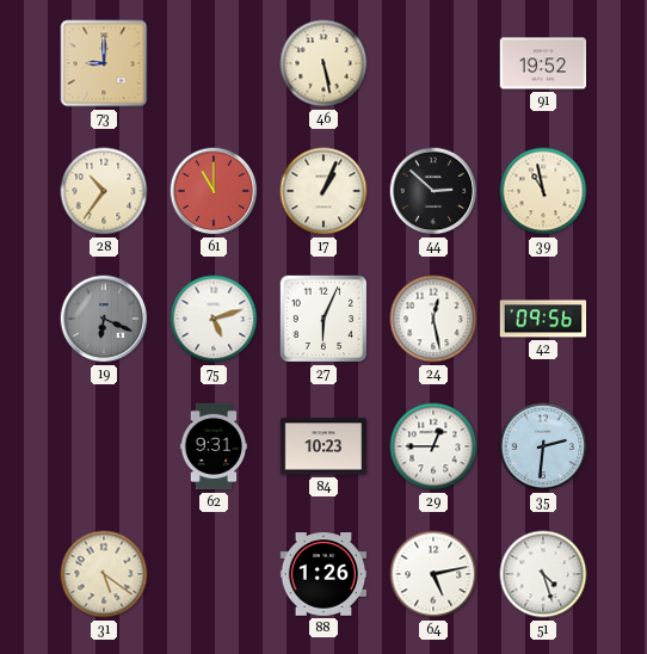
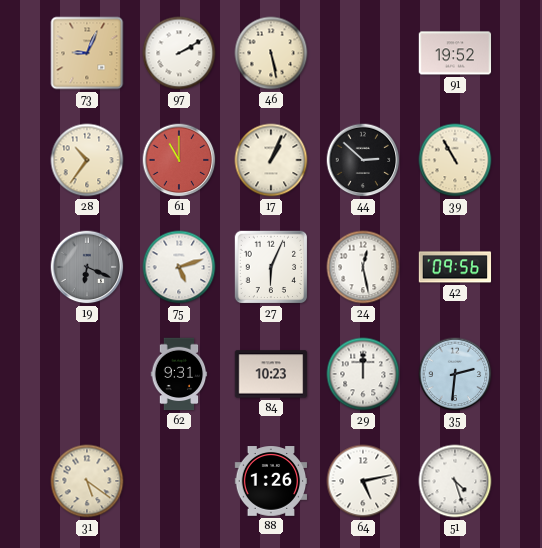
73: 9:00 -> 9:04 (87, 53)
97: none -> 2:10 (179, 53)
39: 10:58 -> 10:55 (455, 160)
29: 12:45 -> 12:00 (363, 374)
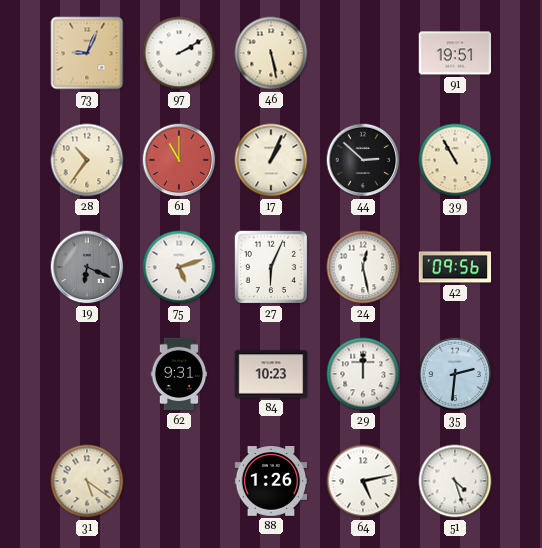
91: 19:52 -> 19:51 (455, 53)
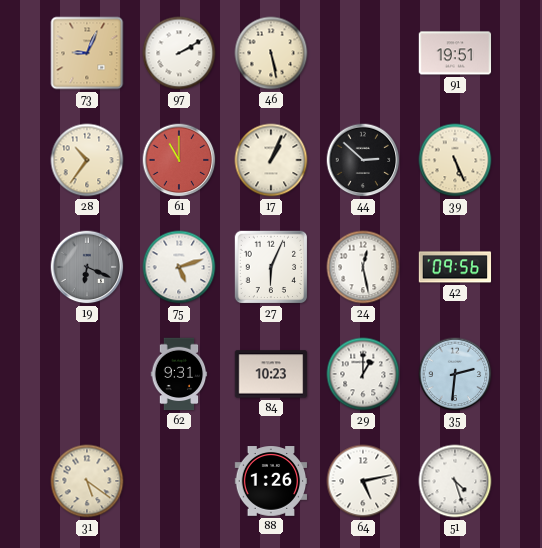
39: 10:55 -> 5:26 (455, 160)
29: 12:00 -> 1:00 (363, 374)
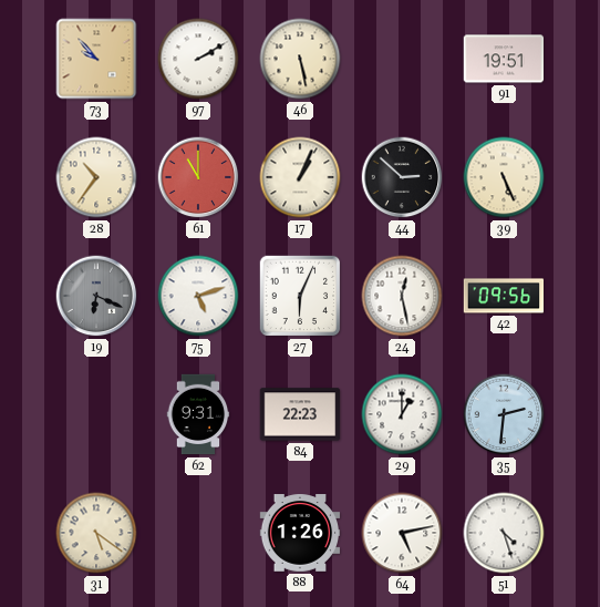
73: 9:04 -> 9:53 (96, 59)
84: 10:23 -> 22:23 (300, 414)
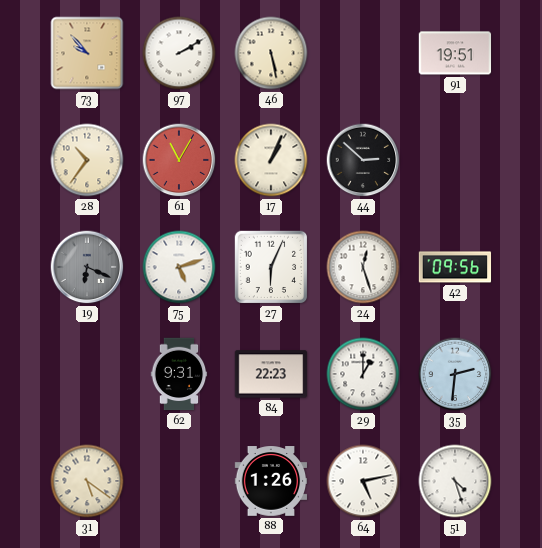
61: 11:00 -> 11:05 (179, 160)
39: 5:26 -> none (504, 177)
24: 12:28 -> 12:27 (363, 267)
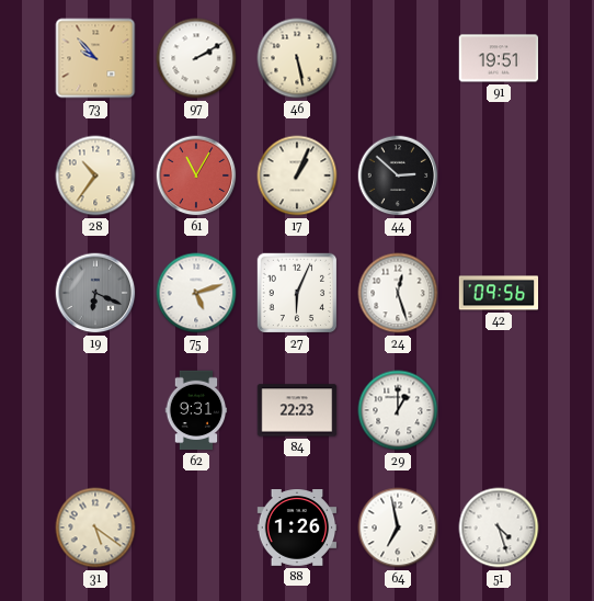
35: 2:31 -> none (455, 374)
64: 5:13 -> 6:58 (398, 528)
